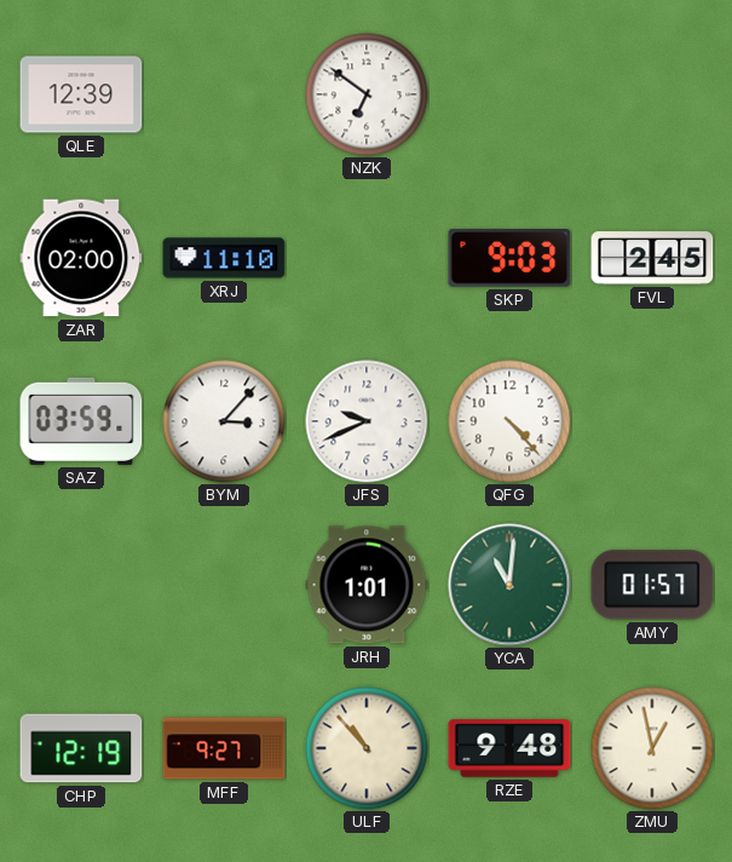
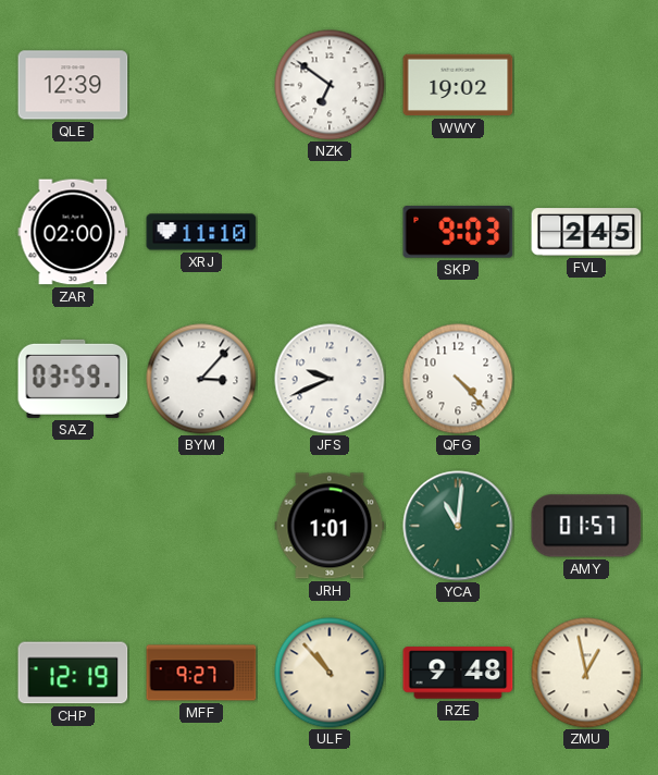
WWY: none -> 19:02 (458, 85)
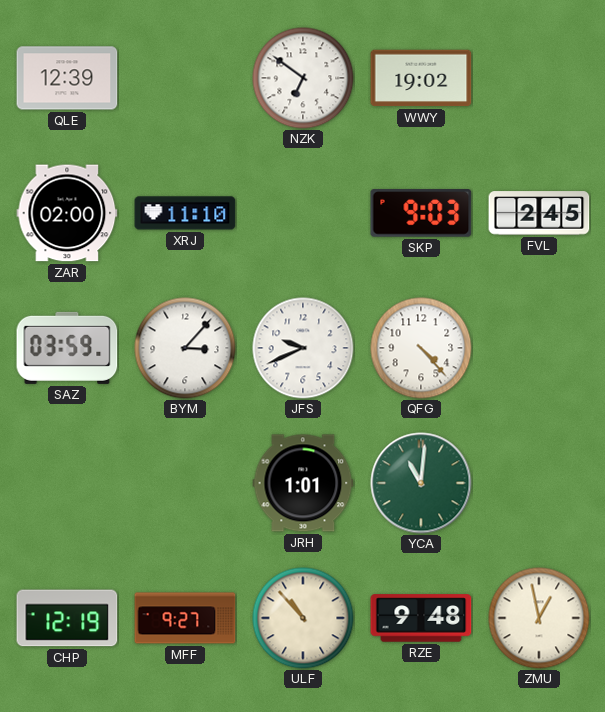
AMY: 01:57 -> none (586, 526)
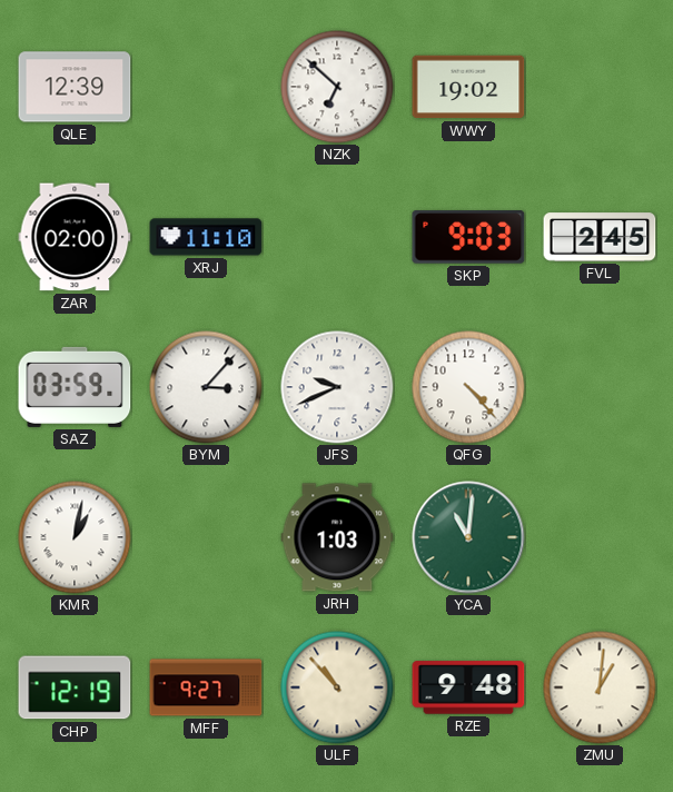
NZK: 6:51 -> 6:52 (337, 87)
KMR: none -> 1:02 (75, 537)
JRH: 1:01 -> 1:03 (337, 537)
ZMU: 12:58 -> 1:01 (600, 687)
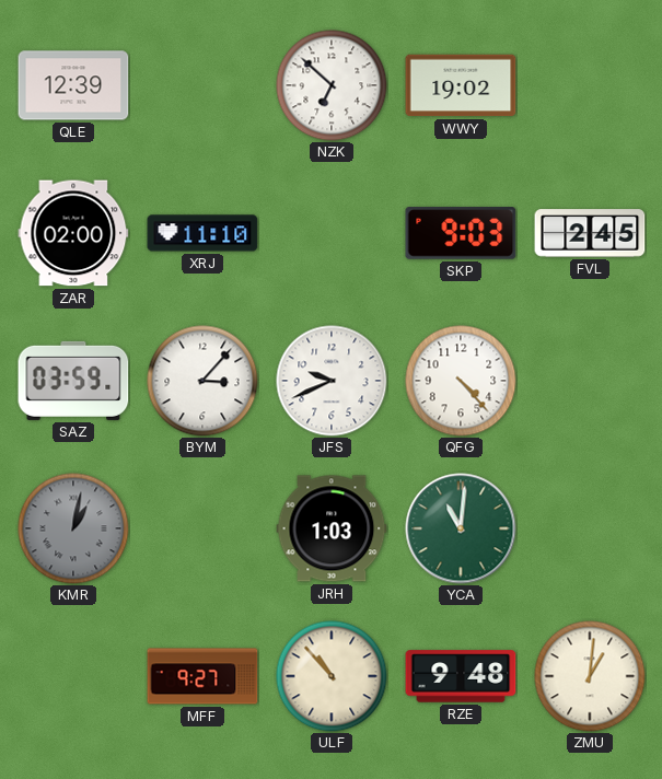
KMR dial: white -> grey (73, 528)
CHP: 12:19 -> none (75, 687)
